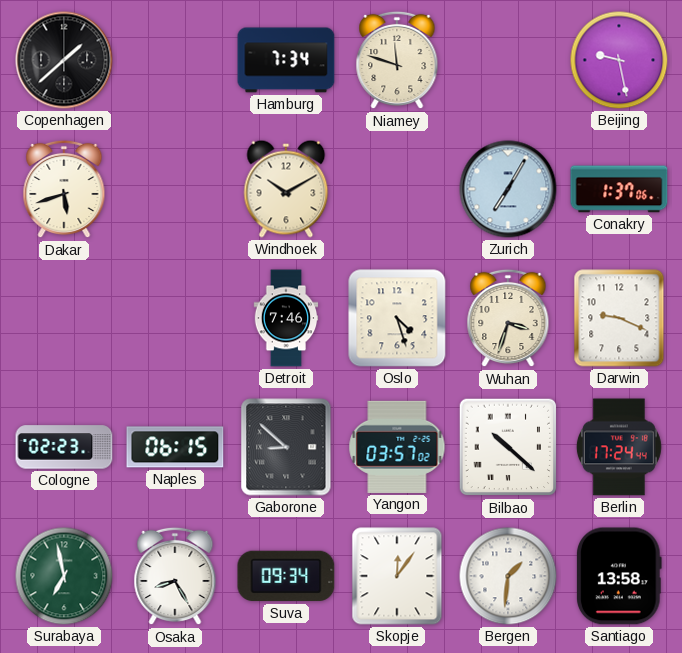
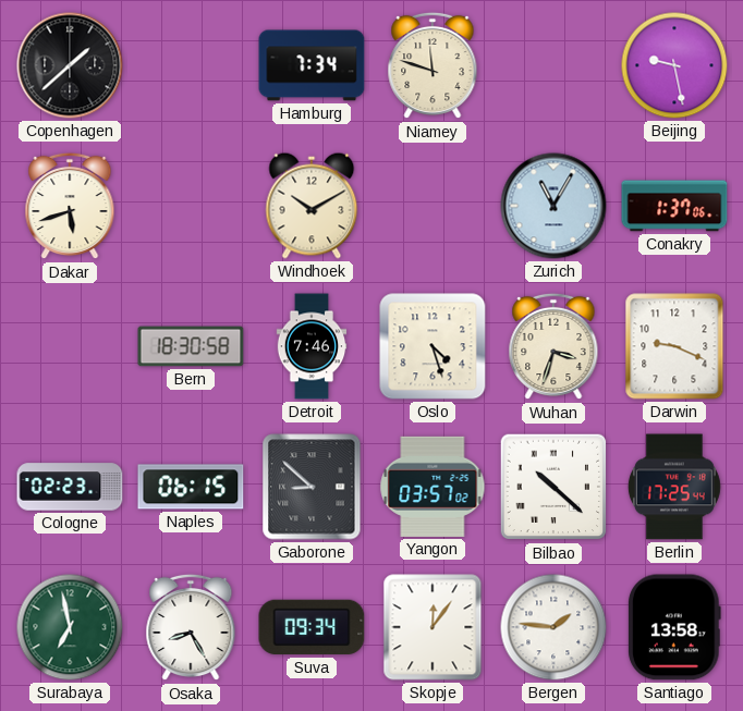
Zurich: 7:05 -> 11:05 (553, 206)
Bern: none -> 18:30 (191, 346)
Berlin: 17:24 -> 17:25 (674, 487)
Bergen: 1:31 -> 1:46 (553, 627)
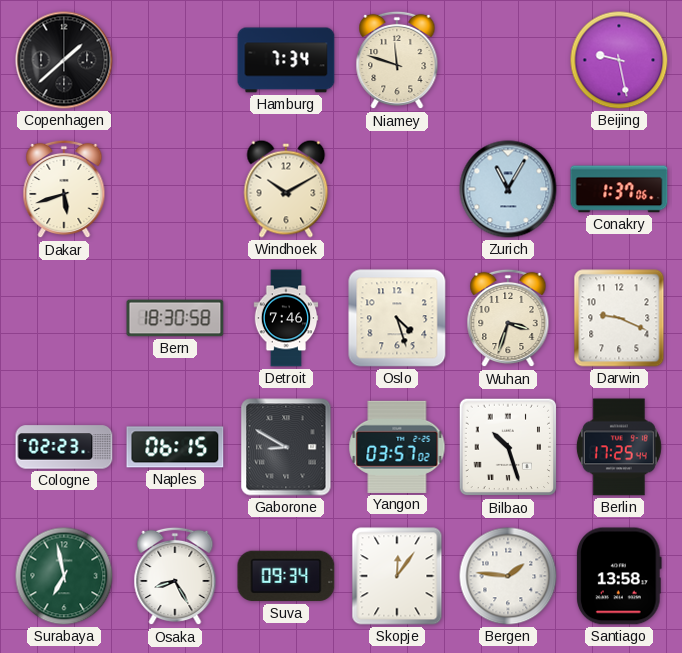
Gaborone: 8:52 -> 8:50 (286, 447)
Bilbao: 10:22 -> 10:27 (508, 447)
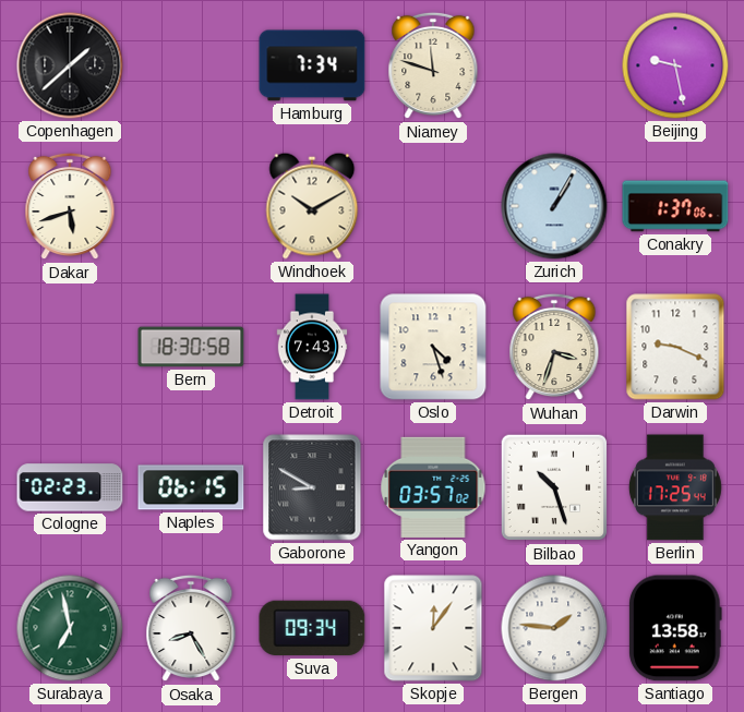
Zurich: 11:05 -> 1:05 (554, 206)
Detroit: 7:46 -> 7:43 (312, 347)
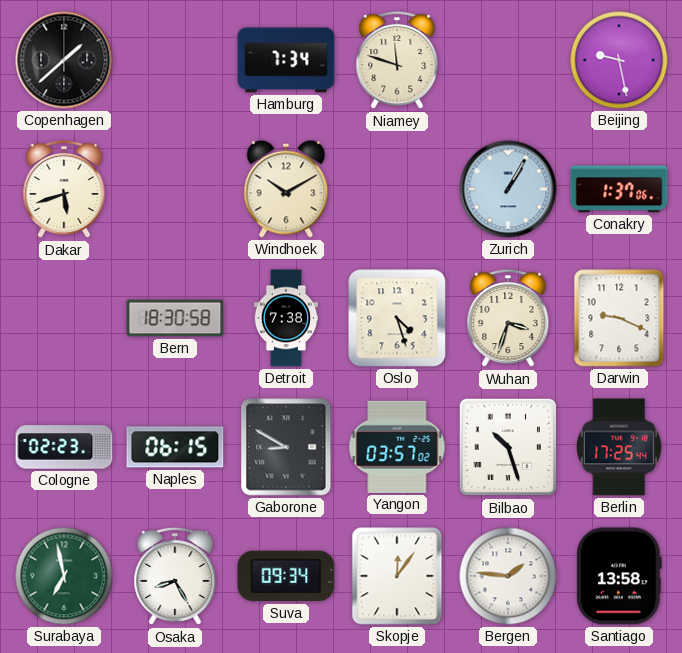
Detroit: 7:43 -> 7:38 (286, 318)
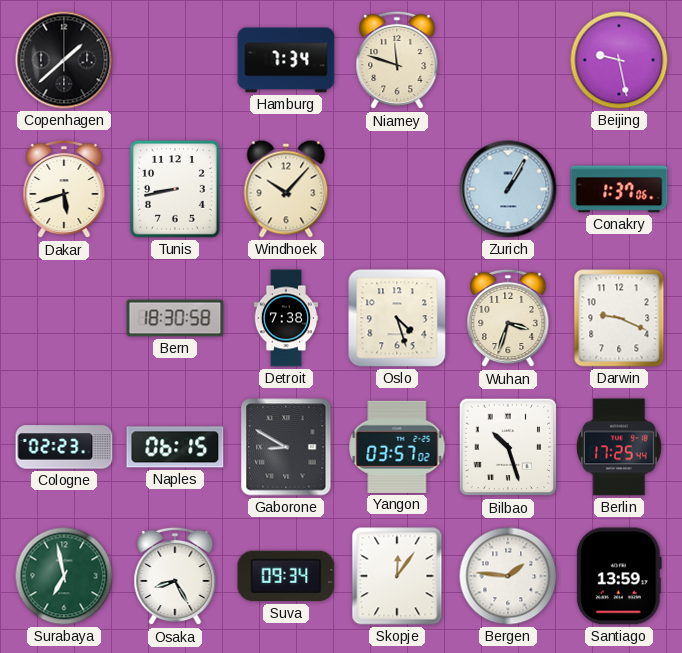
Tunis: none -> 8:43 (175, 189)
Windhoek: 10:10 -> 10:07 (286, 189)
Santiago: 13:58 -> 13:59 (619, 576)
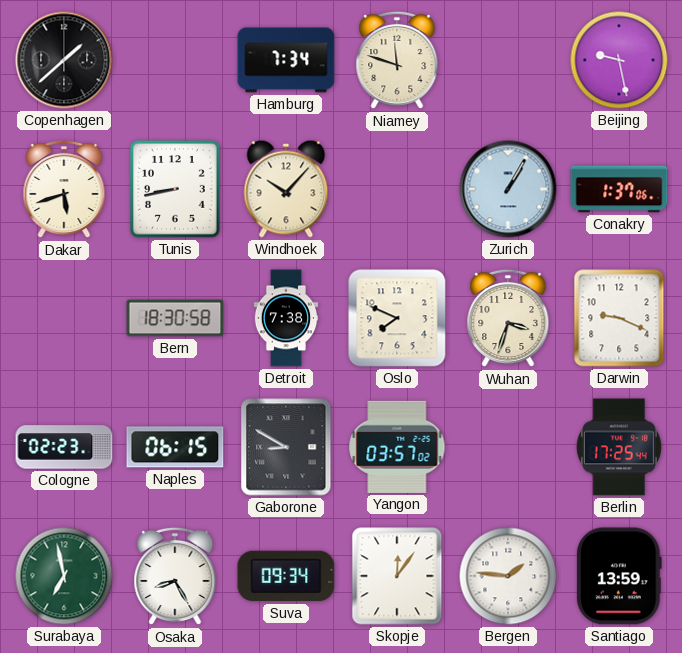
Oslo: 4:27 -> 7:49 (397, 318)
Bilbao: 10:27 -> none (508, 447)
